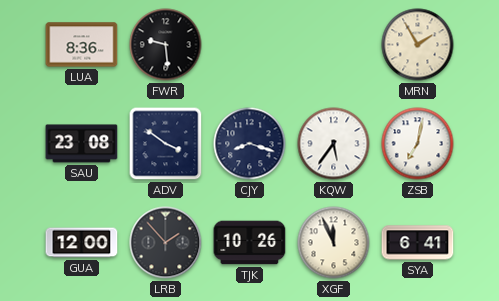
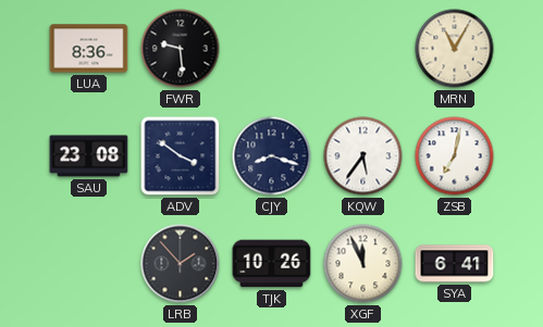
MRN: 1:55 -> 11:05 (455, 49)
GUA: 12:00 -> none (82, 243)
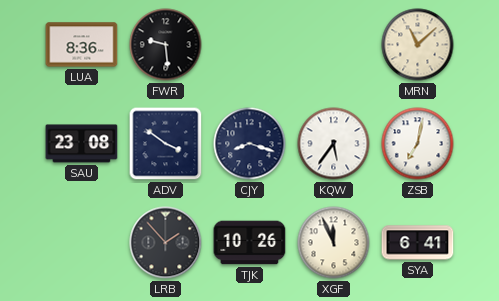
MRN: 11:05 -> 11:08 (418, 45)
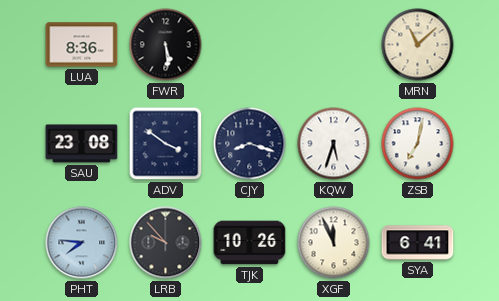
FWR: 9:29 -> 5:29 (166, 45)
KQW: 5:36 -> 5:33 (334, 144)
PHT: none -> 7:46 (82, 243)
LRB: 1:53 -> 9:53 (166, 243)
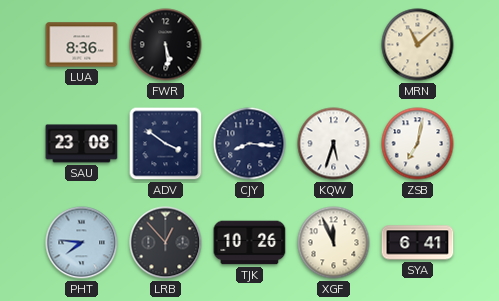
CJY: 8:18 -> 8:16 (250, 144)
LRB: 9:53 -> 12:53 (166, 243)
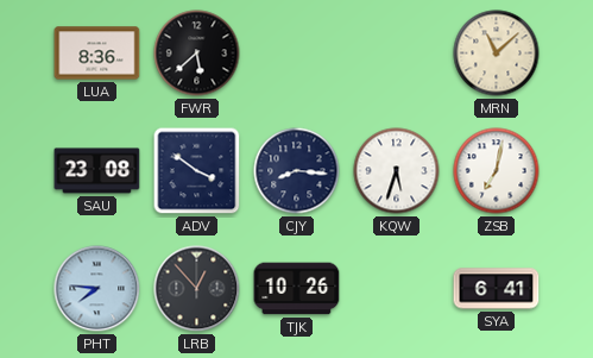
FWR: 5:29 -> 5:38 (197, 54)
XGF: 11:56 -> none (334, 243)
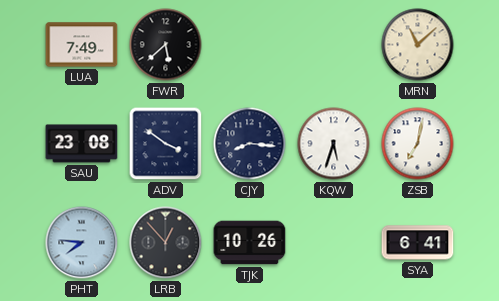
LUA: 8:36 -> 7:49 (82, 45)
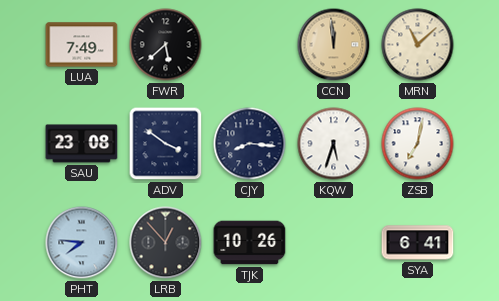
CCN: none -> 11:59 (334, 45)
